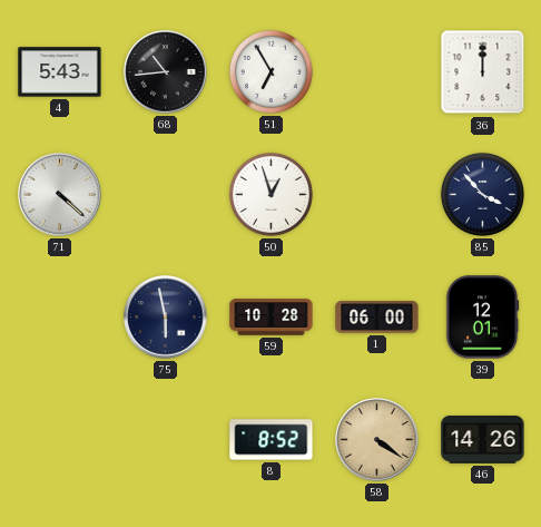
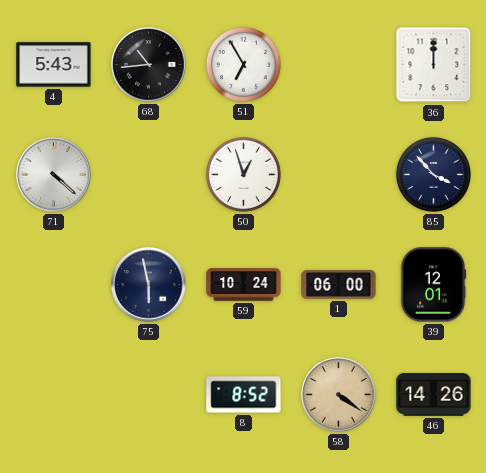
59: 10:28 -> 10:24 (244, 285)
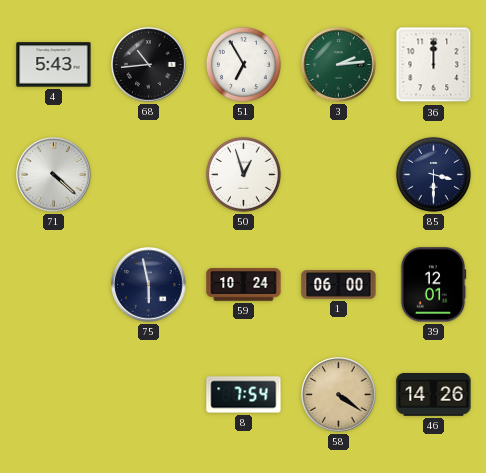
3: none -> 2:14 (339, 65)
85: 3:53 -> 3:30 (433, 174)
8: 8:52 -> 7:54 (244, 395)
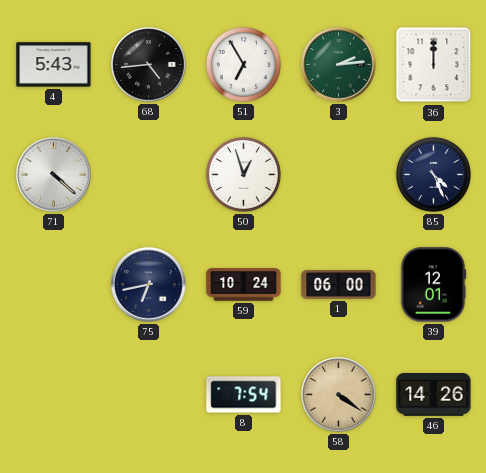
68: 10:44 -> 4:44 (149, 65)
85: 3:30 -> 4:26 (433, 174)
75: 5:58 -> 6:43 (149, 285)
